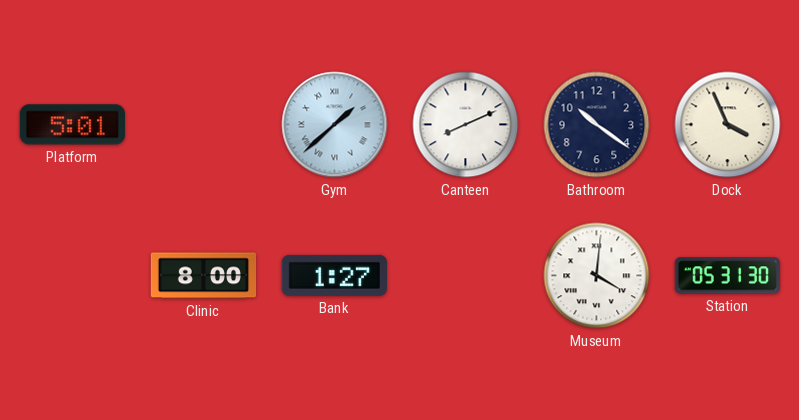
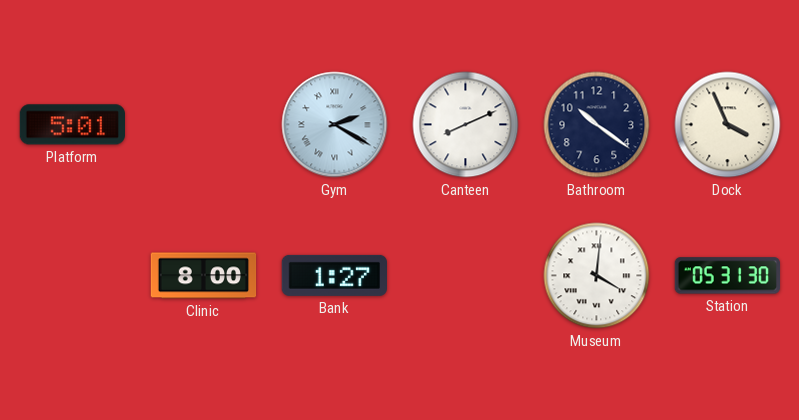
Gym: 1:38 -> 2:20 (335, 125)
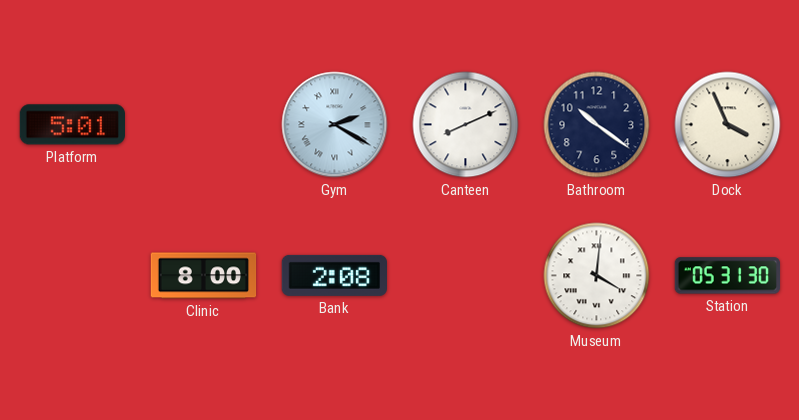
Bank: 1:27 -> 2:08 (334, 275)
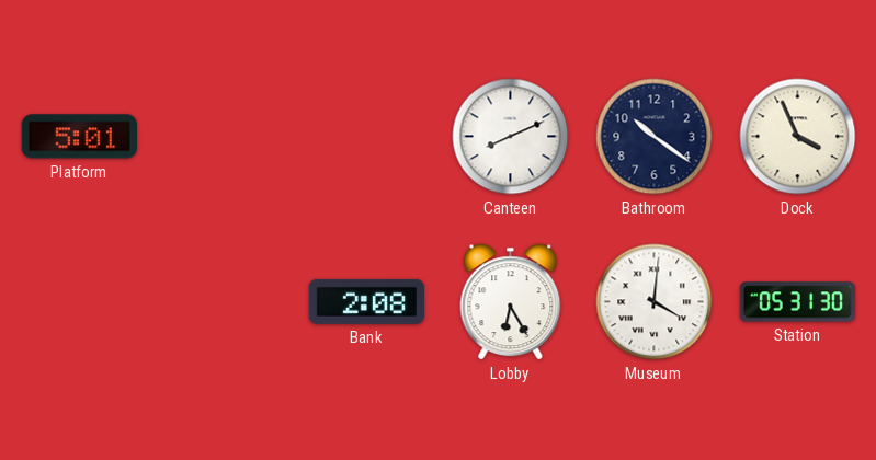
Gym: 2:20 -> none (335, 125)
Clinic: 8:00 -> none (204, 276)
Lobby: none -> 6:25 (511, 302)
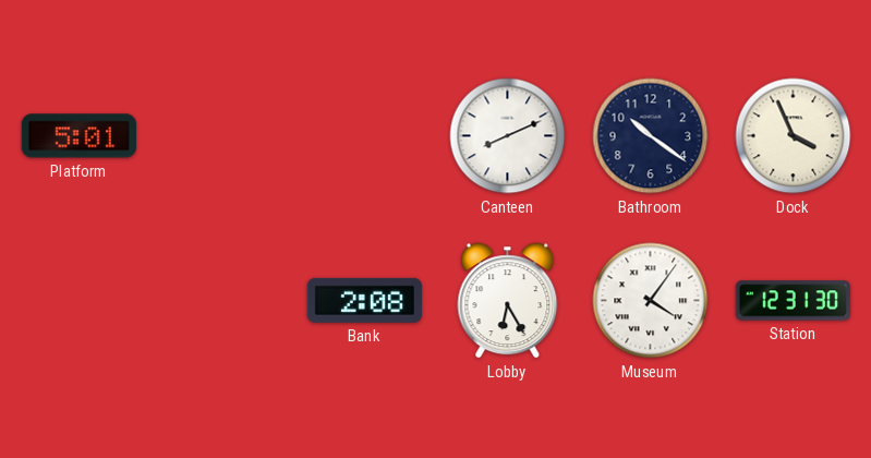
Museum: 4:01 -> 4:06 (651, 301)
Station: 05:31 -> 12:31 (793, 301)
